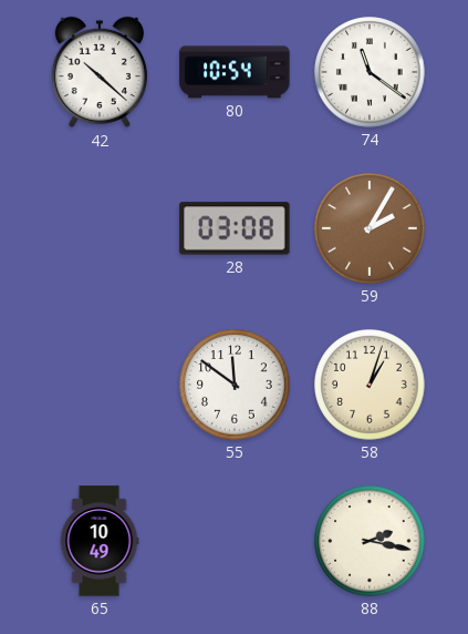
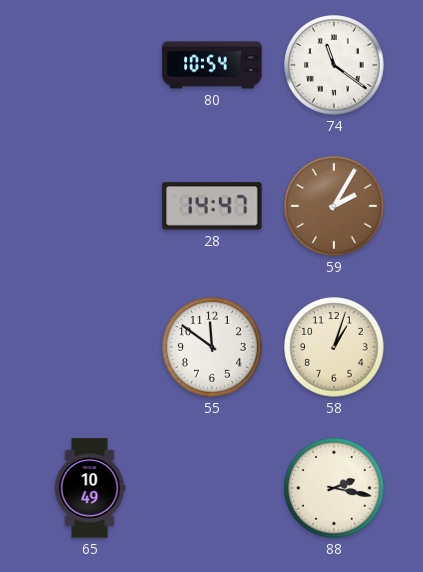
42: 10:22 -> none (100, 72)
28: 03:08 -> 14:47 (212, 206)
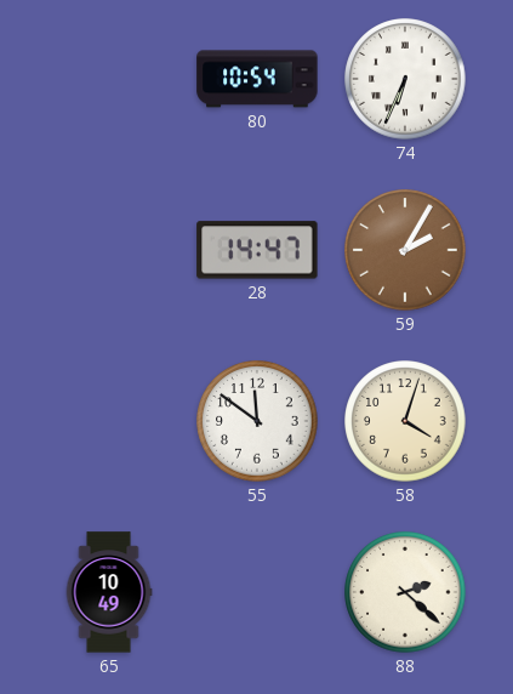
74: 11:21 -> 6:34 (405, 79)
58: 1:03 -> 4:03 (405, 421)
88: 2:17 -> 2:22 (405, 592)
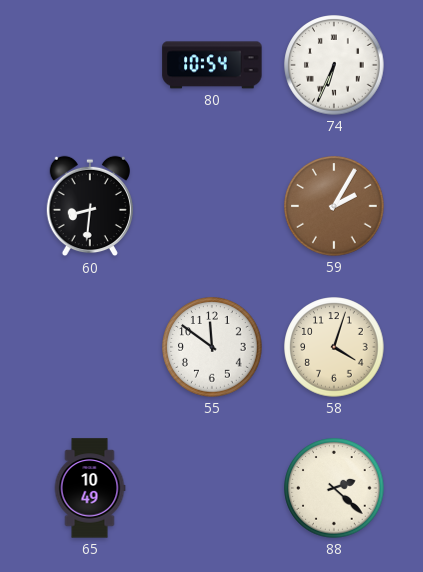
60: none -> 8:31 (90, 206)
28: 14:47 -> none (257, 250)
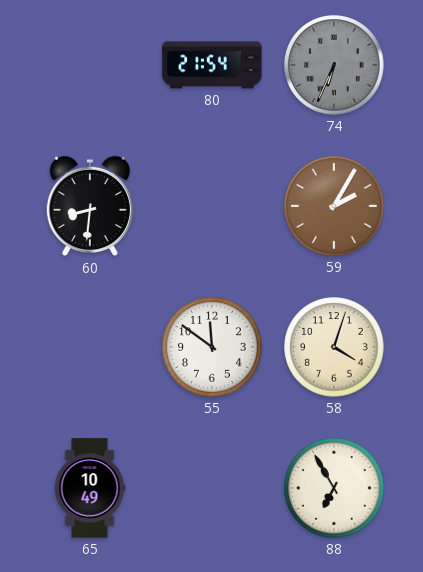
80: 10:54 -> 21:54 (212, 65)
74 dial: white -> grey (334, 65)
88: 2:22 -> 6:55 (334, 488)
